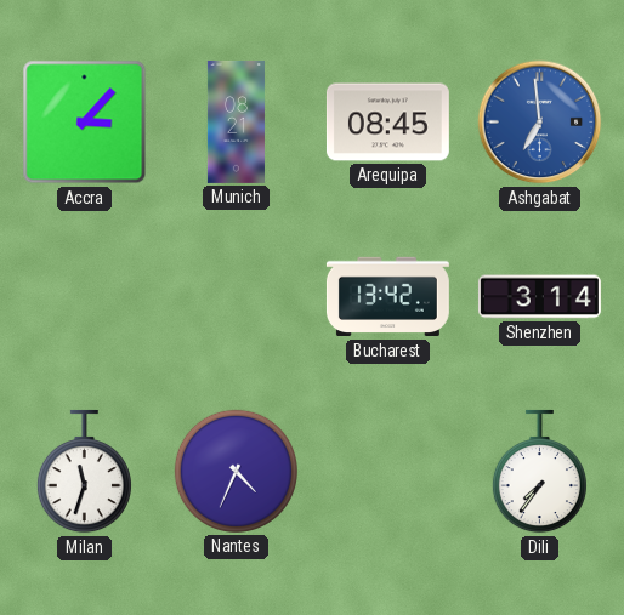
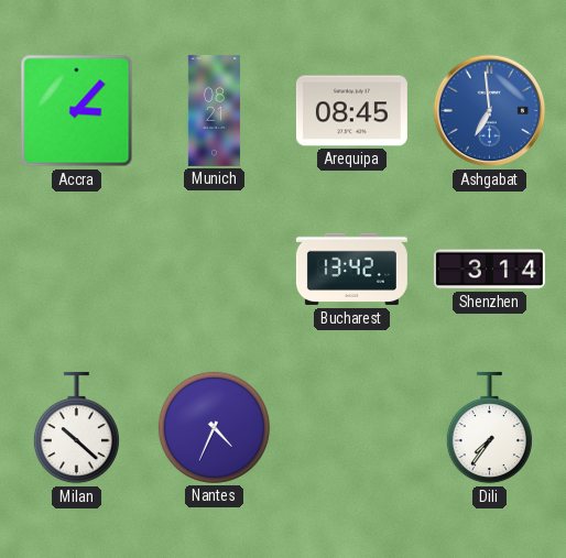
Milan: 11:33 -> 10:22 (76, 428)
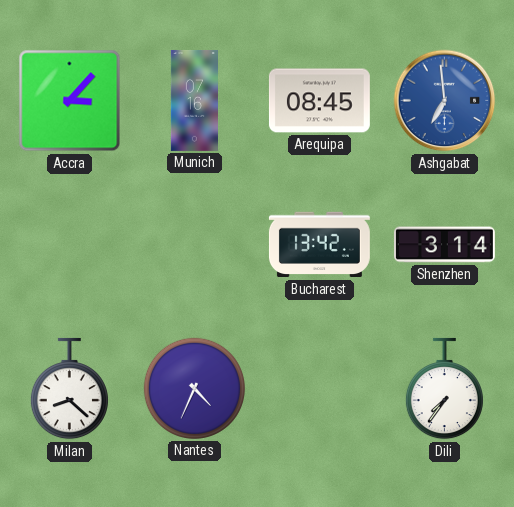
Munich: 08:21 -> 07:16 (194, 100)
Milan: 10:22 -> 8:22 (69, 389)
